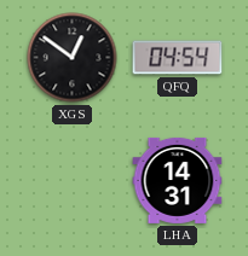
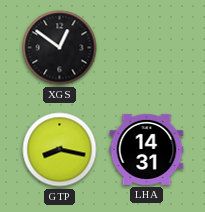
QFQ: 04:54 -> none (178, 58)
GTP: none -> 8:17 (60, 150)
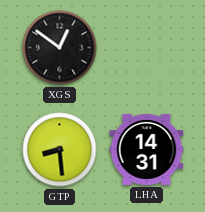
GTP: 8:17 -> 8:29 (60, 150)
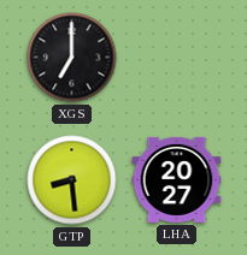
XGS: 12:51 -> 7:00 (72, 58)
LHA: 14:31 -> 20:27 (177, 179)
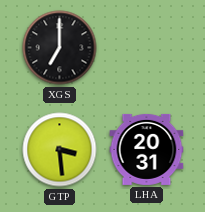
GTP: 8:29 -> 3:29 (60, 150)
LHA: 20:27 -> 20:31 (147, 149)
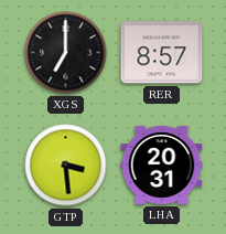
RER: none -> 8:57 (162, 53)
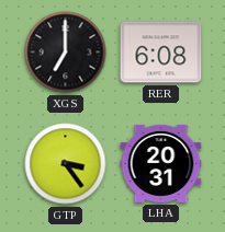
RER: 8:57 -> 6:08 (161, 53)
GTP: 3:29 -> 3:24 (66, 164)
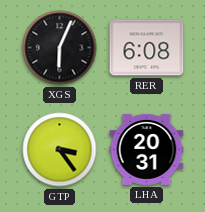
XGS: 7:00 -> 6:04 (60, 48)
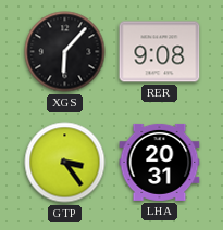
XGS: 6:04 -> 6:07 (65, 52)
RER: 6:08 -> 9:08 (160, 52)
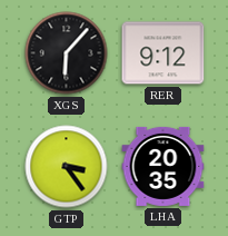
RER: 9:08 -> 9:12 (163, 53)
LHA: 20:31 -> 20:35 (163, 166)
